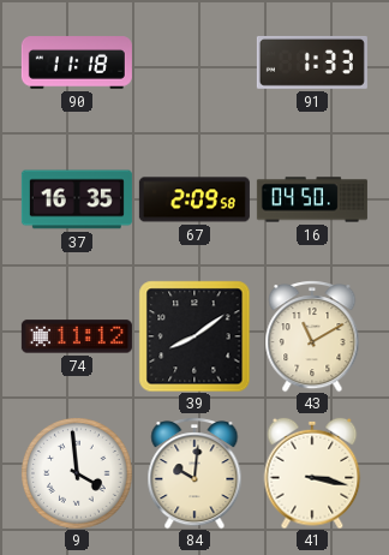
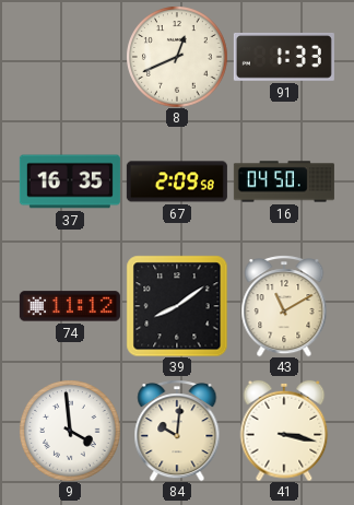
90: 11:18 -> none (77, 62)
8: none -> 12:41 (177, 57)
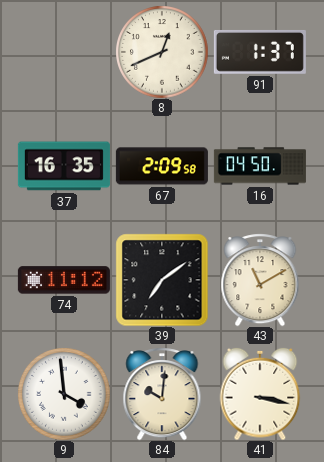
91: 1:33 -> 1:37 (260, 52)
39: 8:09 -> 7:09 (162, 280)
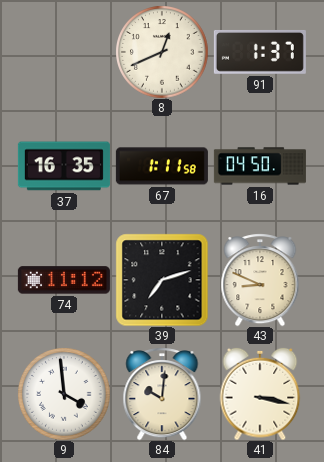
67: 2:09 -> 1:11 (162, 166)
39: 7:09 -> 7:12 (162, 280)
43: 11:10 -> 8:49 (260, 280)
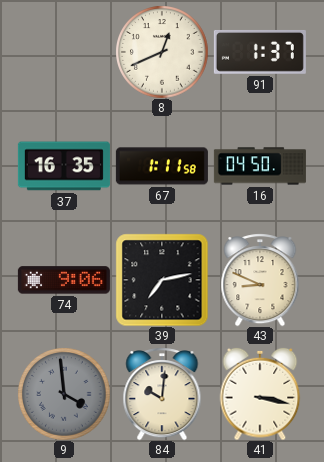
74: 11:12 -> 9:06 (64, 280)
39: 7:12 -> 7:13 (162, 280)
9 dial: white -> grey (64, 394)
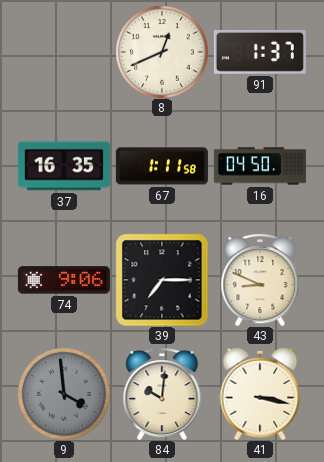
39: 7:13 -> 7:15 (162, 280)
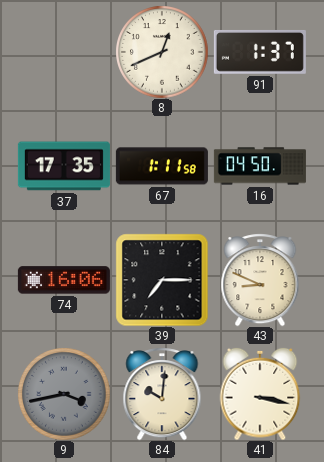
37: 16:35 -> 17:35 (64, 166)
74: 9:06 -> 16:06 (64, 280)
9: 3:59 -> 3:43 (64, 394)
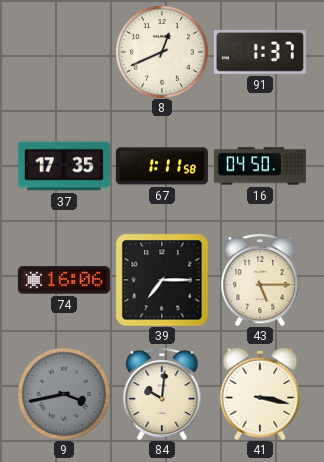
43: 8:49 -> 5:15 (260, 280)
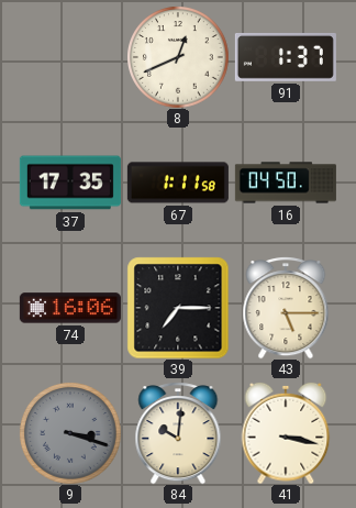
9: 3:43 -> 3:18 (70, 433)
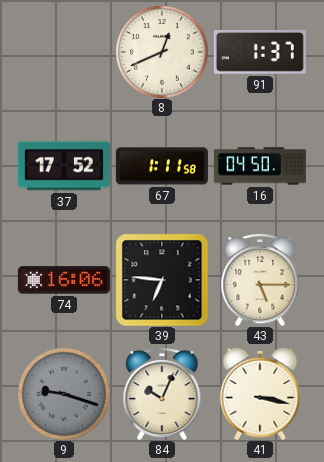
37: 17:35 -> 17:52 (64, 166)
39: 7:15 -> 6:46 (162, 280)
9: 3:18 -> 9:18 (64, 394)
84: 10:01 -> 10:04 (162, 394)
